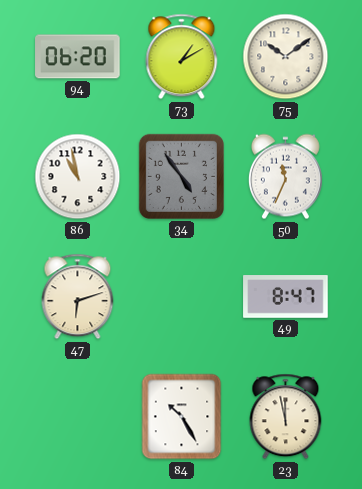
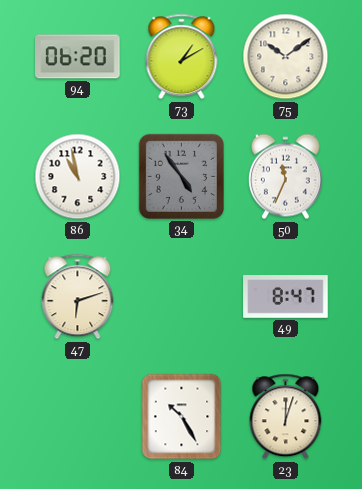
23: 11:58 -> 12:03 (286, 417)
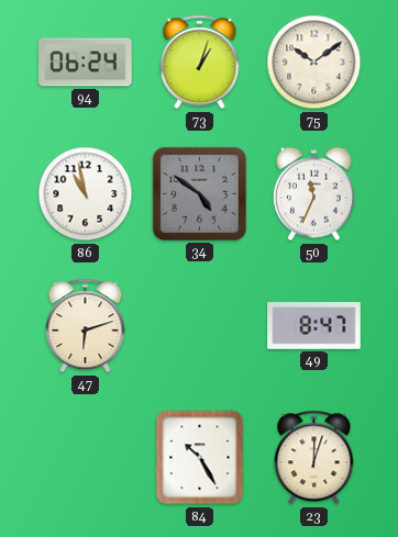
94: 06:20 -> 06:24 (86, 63)
73: 1:10 -> 1:03 (200, 63)
34: 4:54 -> 4:51 (199, 193)
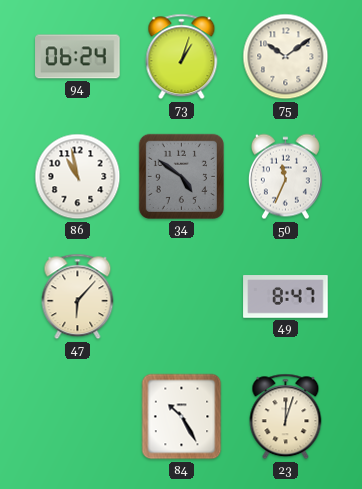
47: 6:12 -> 6:07 (78, 297)
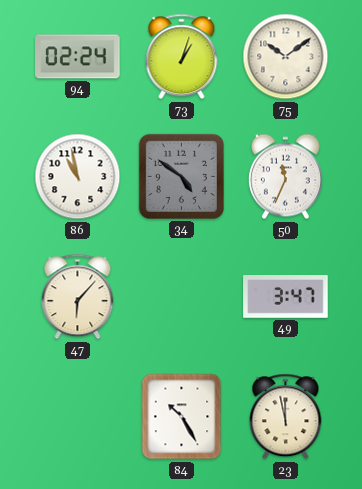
94: 06:24 -> 02:24 (78, 57)
49: 8:47 -> 3:47 (286, 297)
23: 12:03 -> 11:58 (286, 417)
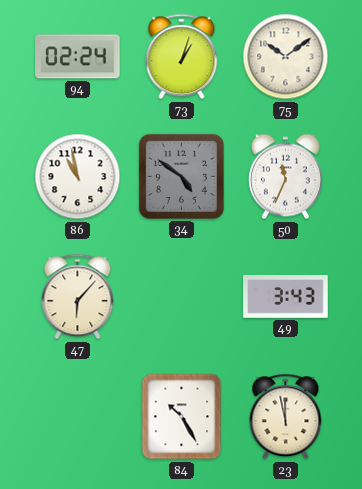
49: 3:47 -> 3:43 (286, 297)
